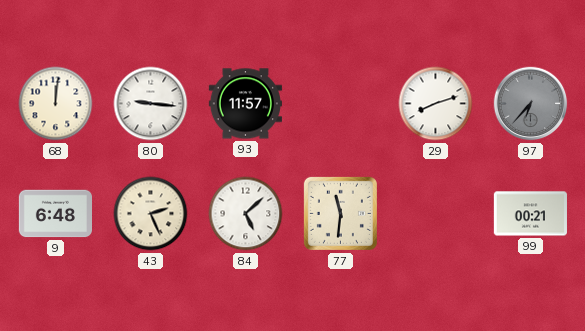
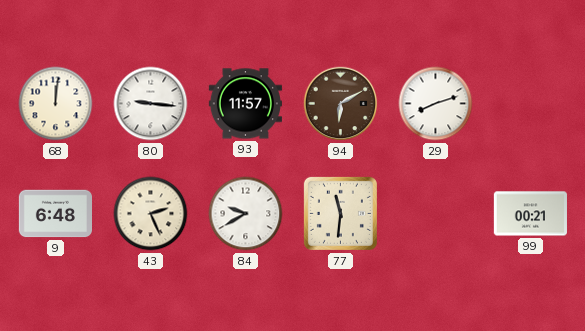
94: none -> 6:10 (341, 104)
97: 6:37 -> none (531, 104)
84: 5:08 -> 9:40 (246, 214)
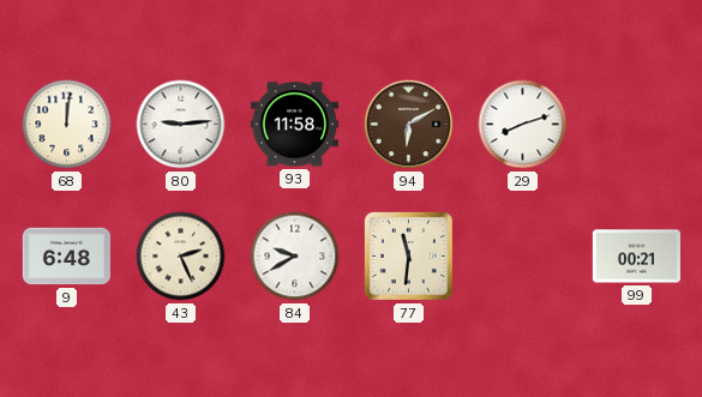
80: 9:16 -> 9:14 (181, 125)
93: 11:57 -> 11:58 (294, 125)
